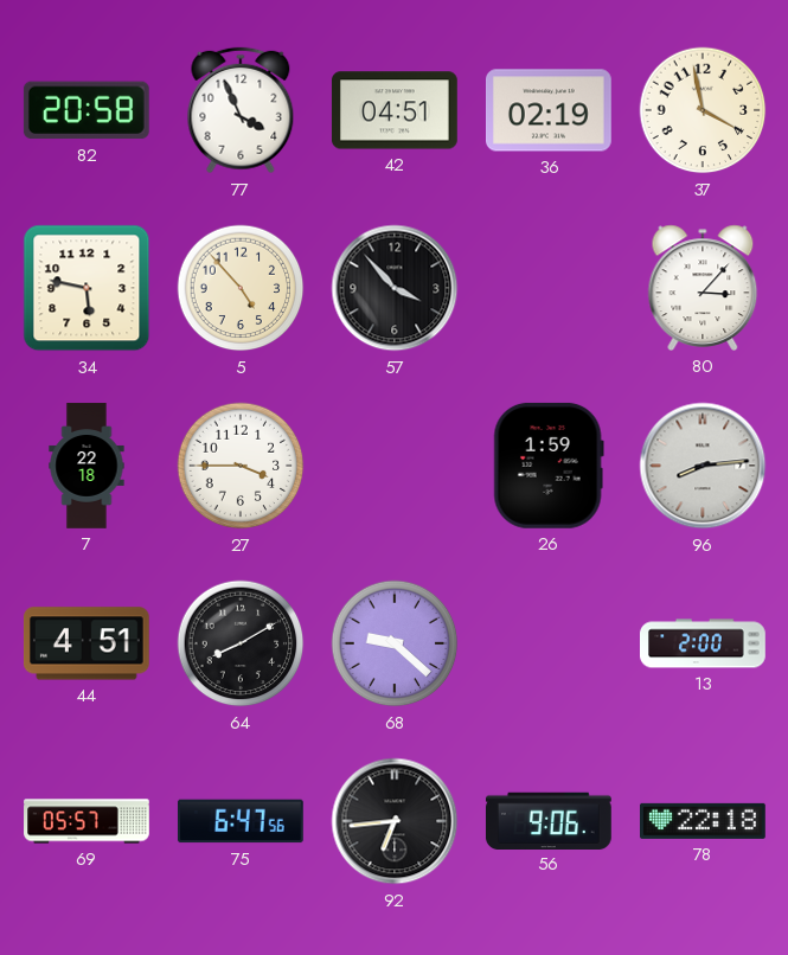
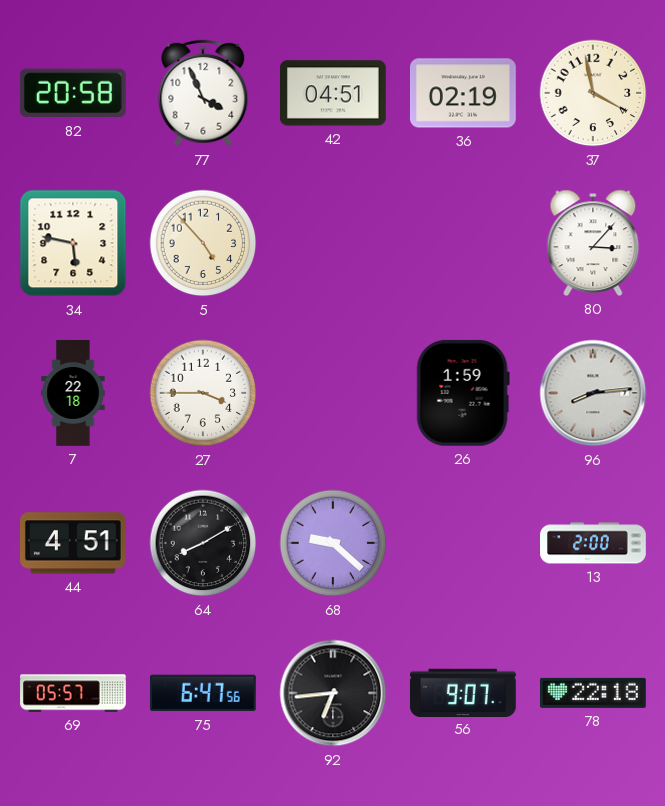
57: 3:53 -> none (395, 288)
56: 9:06 -> 9:07 (463, 692)
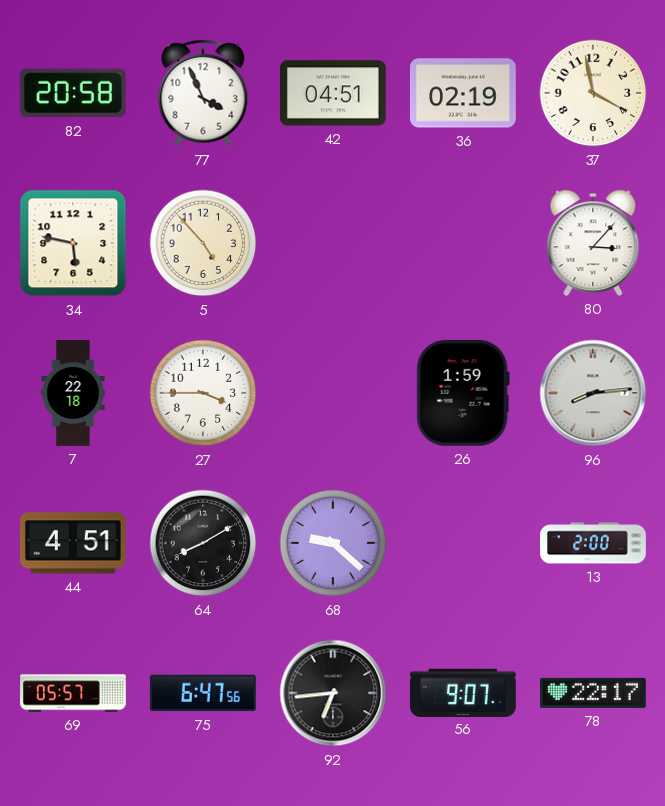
78: 22:18 -> 22:17 (594, 693)
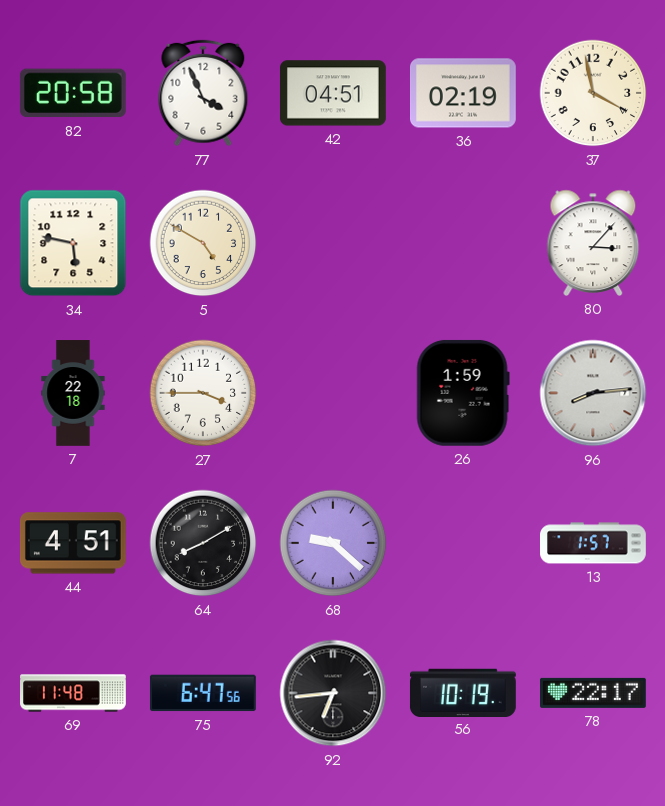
5: 4:53 -> 4:50 (203, 243)
13: 2:00 -> 1:57 (594, 543)
69: 05:57 -> 11:48 (73, 693)
56: 9:07 -> 10:19 (463, 692)
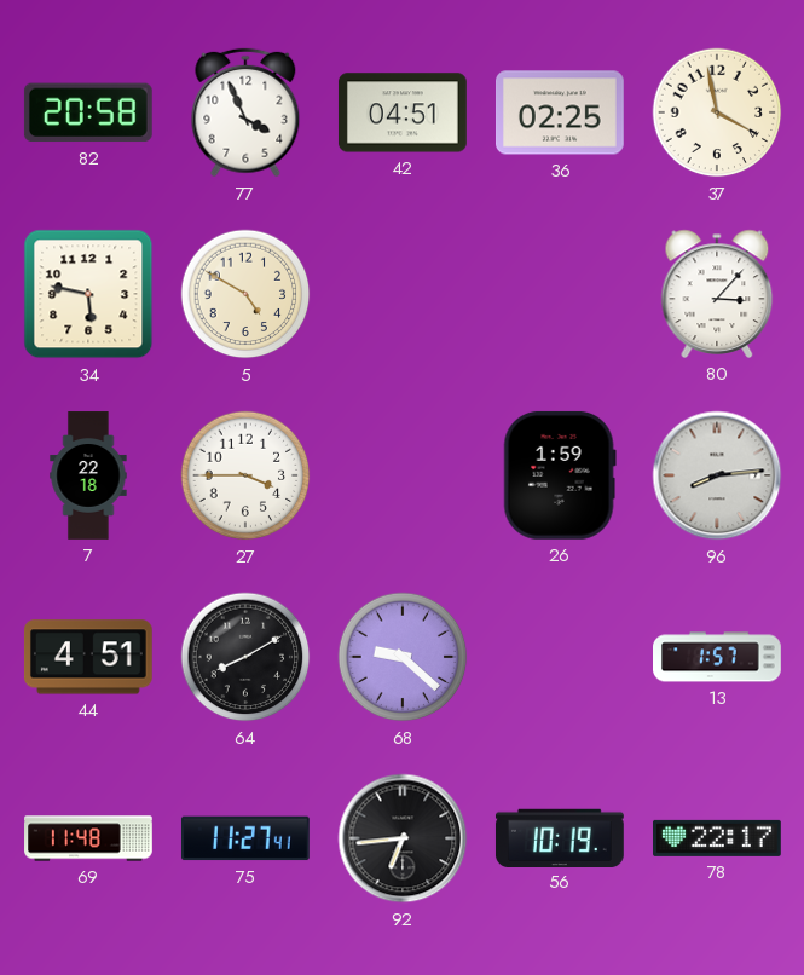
36: 02:19 -> 02:25 (561, 112)
75: 6:47 -> 11:27 (245, 838)
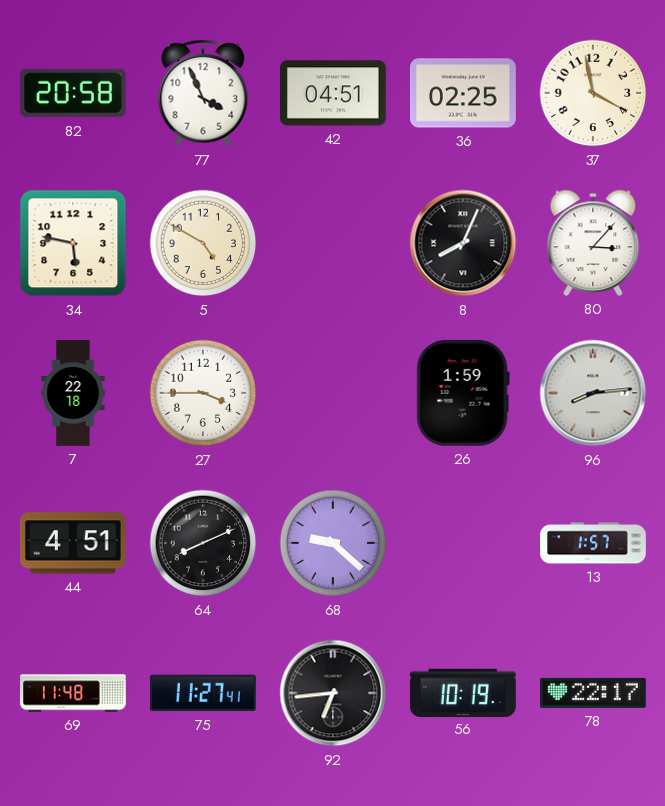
8: none -> 8:04 (463, 243)
64: 8:10 -> 8:11 (203, 543)
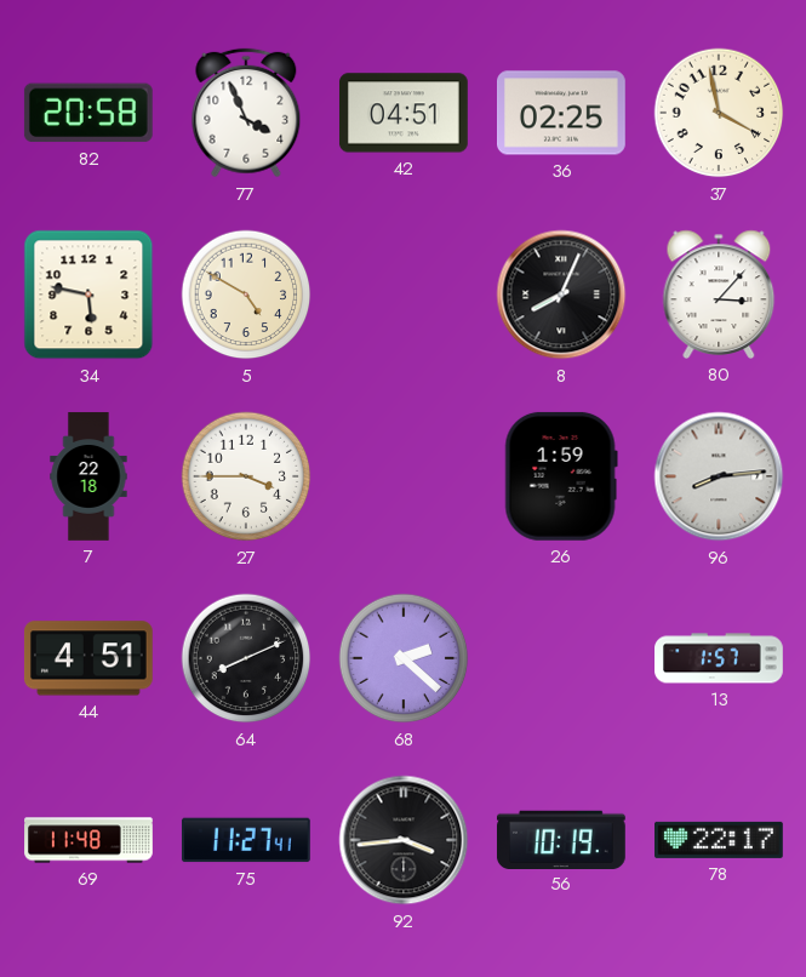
68: 9:22 -> 2:22 (404, 658)
92: 6:44 -> 3:44 (404, 840)
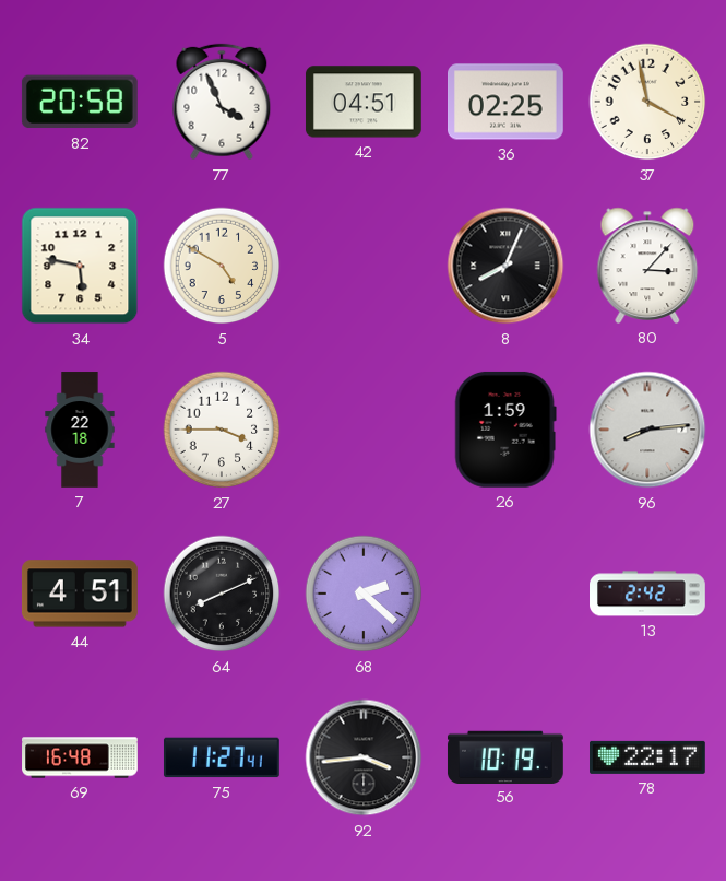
13: 1:57 -> 2:42 (648, 594)
69: 11:48 -> 16:48 (80, 757)
